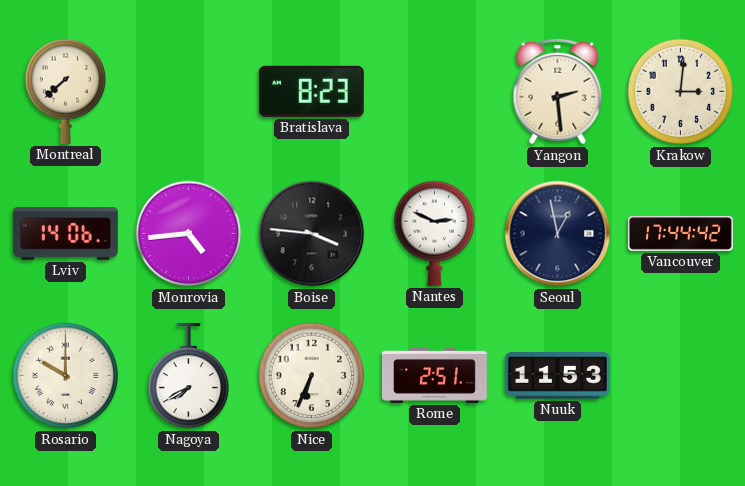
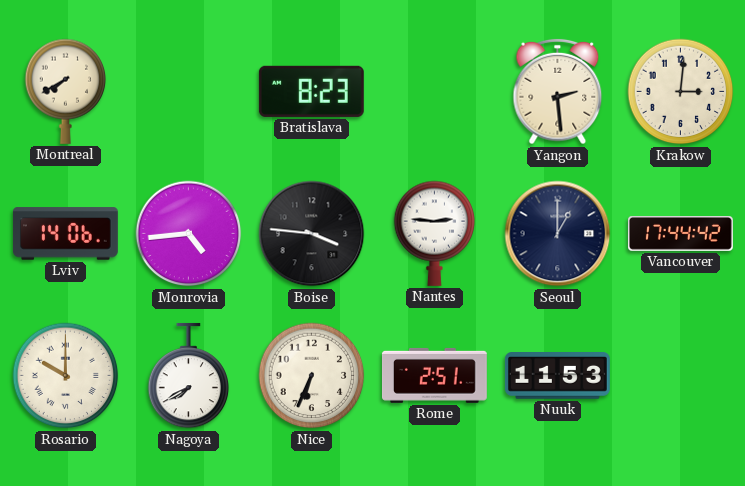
Montreal: 7:38 -> 7:40 (66, 91)
Nantes: 2:49 -> 2:46 (435, 233)
Seoul: 12:58 -> 1:00 (558, 234)
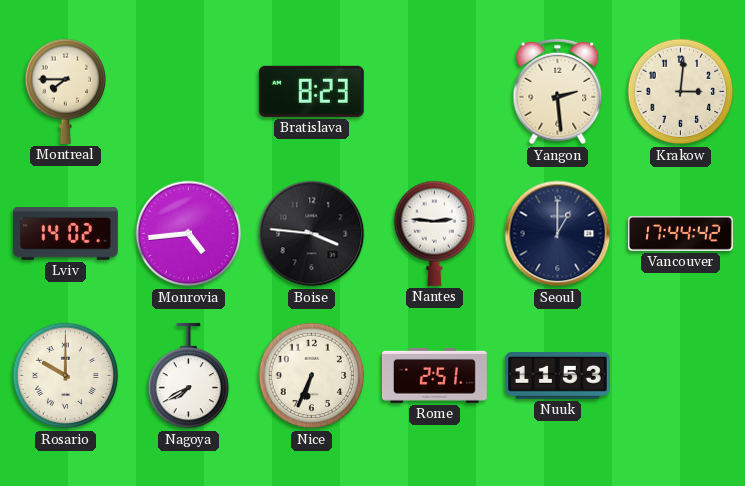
Montreal: 7:40 -> 7:45 (66, 91)
Lviv: 14:06 -> 14:02 (65, 234)
